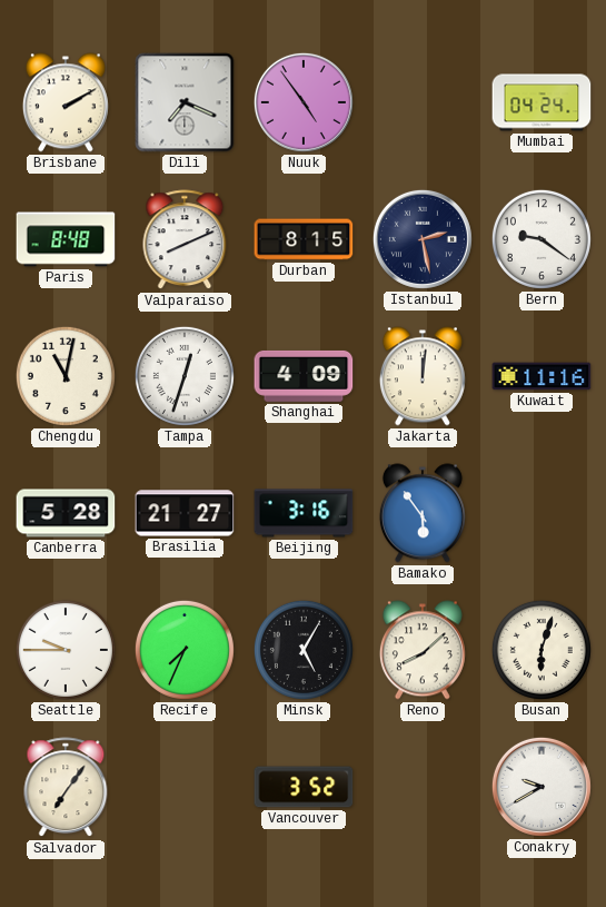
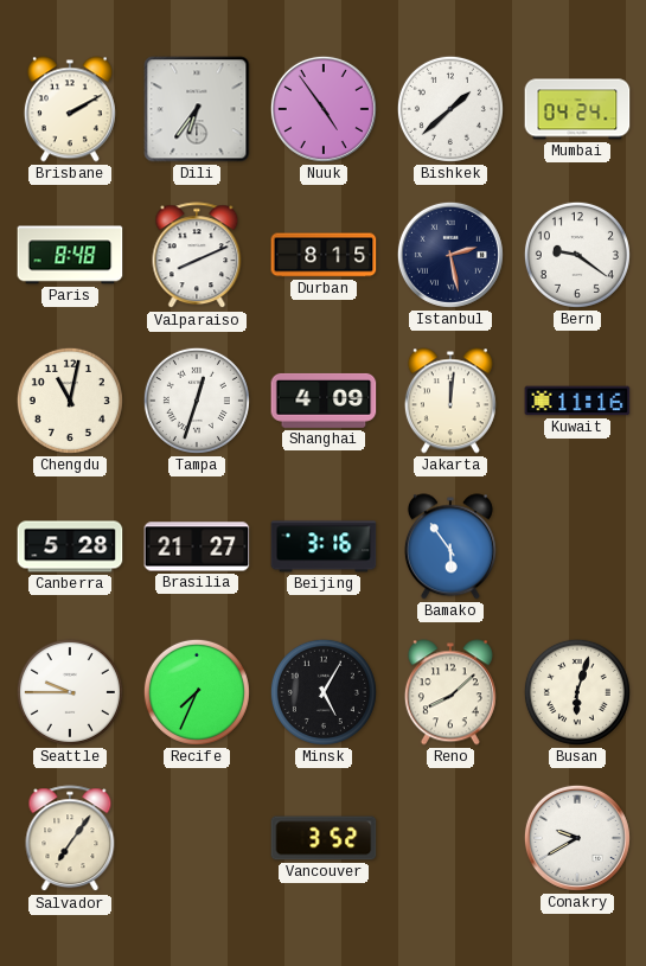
Dili: 7:19 -> 6:36 (197, 109)
Bishkek: none -> 1:38 (450, 109)
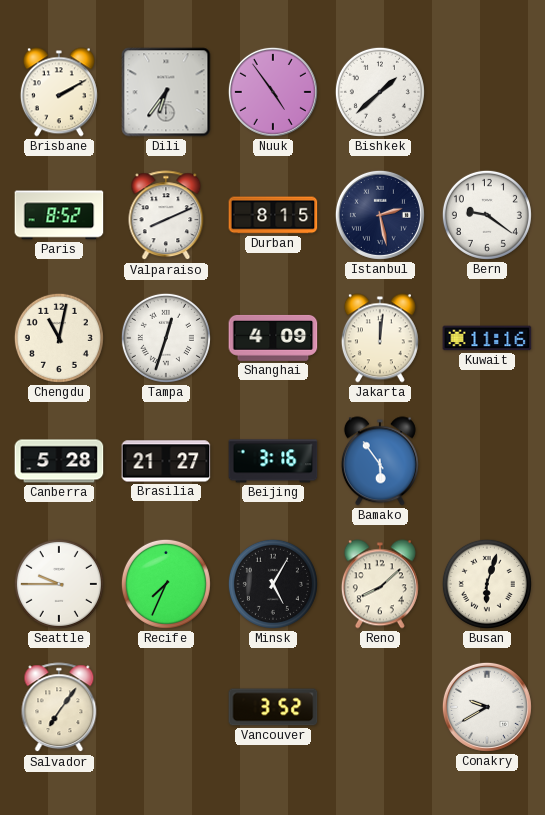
Mumbai: 04:24 -> none (577, 109)
Paris: 8:48 -> 8:52 (59, 215)
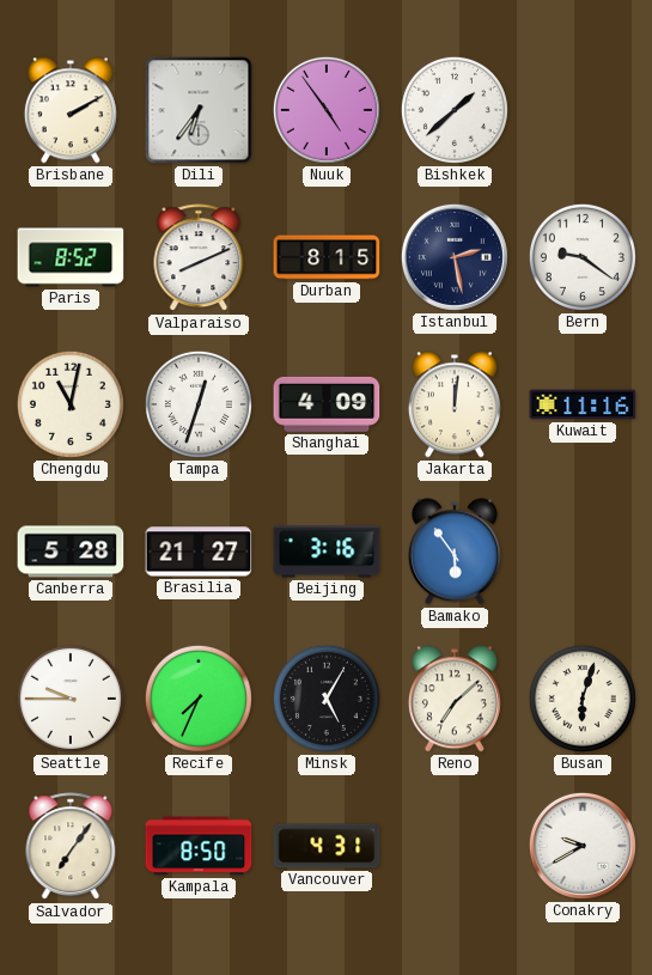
Reno: 8:08 -> 7:08 (455, 699)
Kampala: none -> 8:50 (199, 846)
Vancouver: 3:52 -> 4:31 (327, 846)
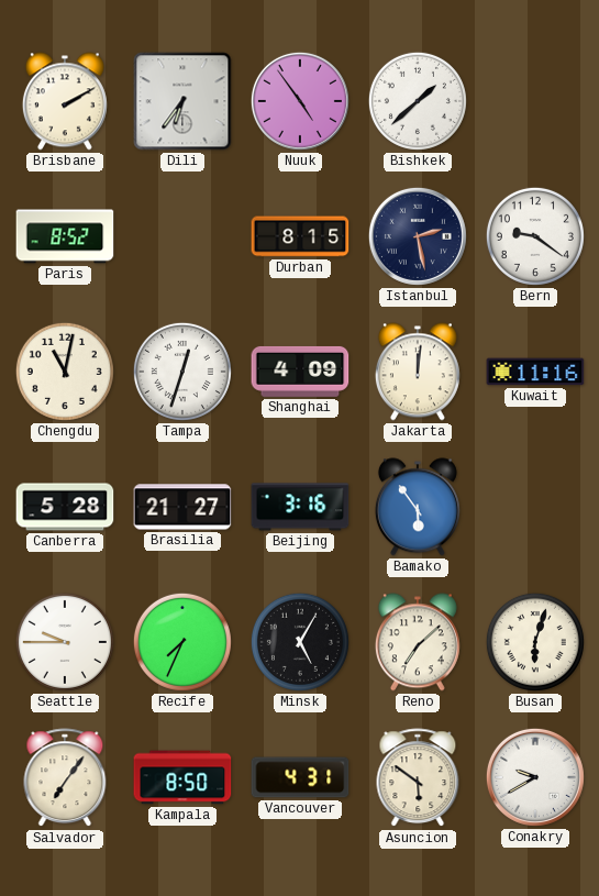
Valparaiso: 8:11 -> none (199, 258)
Asuncion: none -> 5:51 (418, 778)
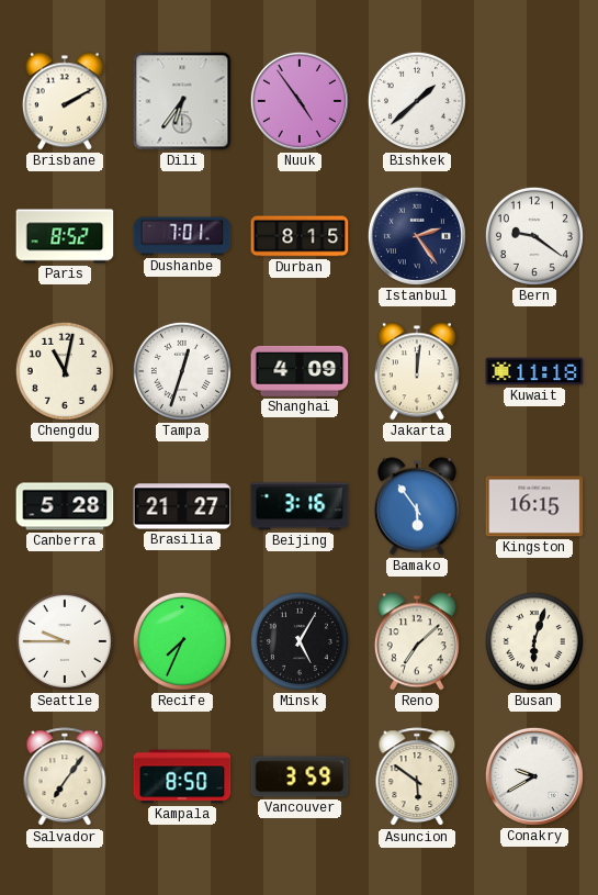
Dushanbe: none -> 7:01 (182, 236)
Istanbul: 2:28 -> 2:24 (417, 236)
Kuwait: 11:16 -> 11:18 (534, 371)
Kingston: none -> 16:15 (534, 506)
Vancouver: 4:31 -> 3:59 (300, 776)
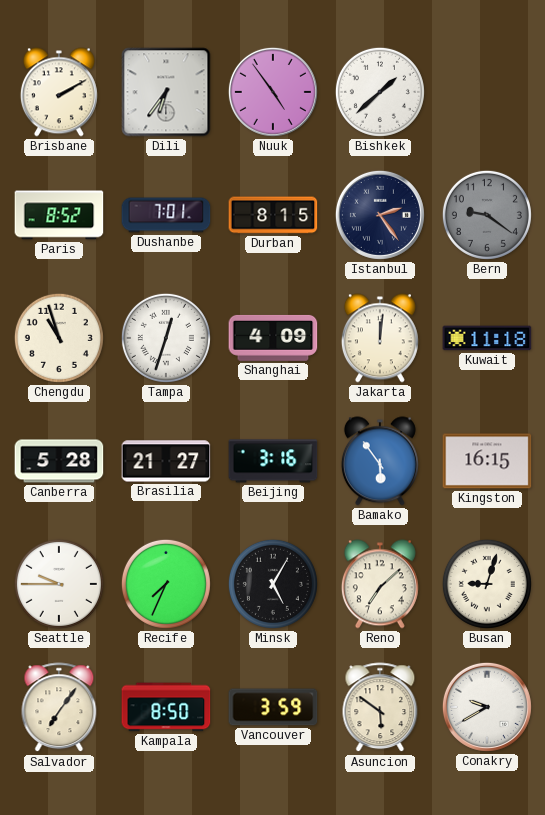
Bern dial: white -> grey (487, 215)
Chengdu: 11:02 -> 10:57 (59, 338)
Busan: 6:03 -> 9:03 (487, 584)
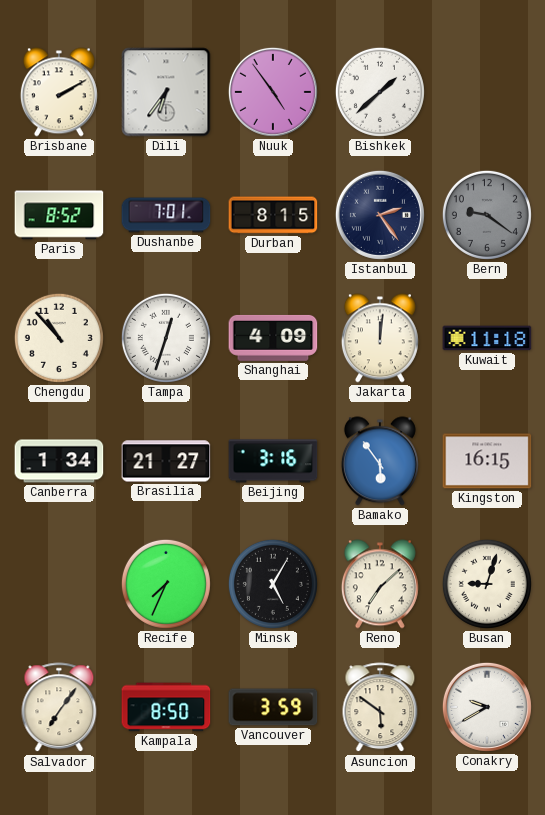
Chengdu: 10:57 -> 10:53 (59, 338)
Canberra: 5:28 -> 1:34 (59, 461)
Seattle: 9:45 -> none (59, 584)
